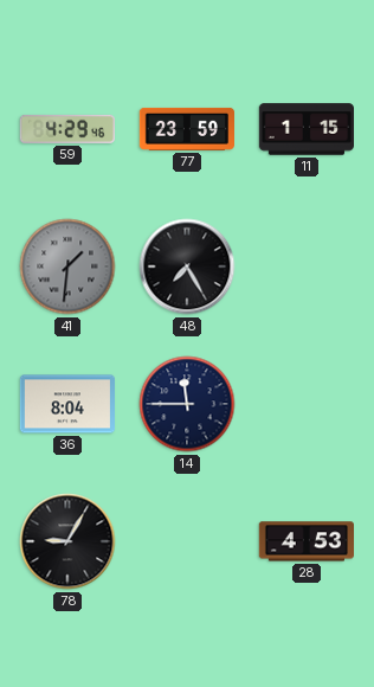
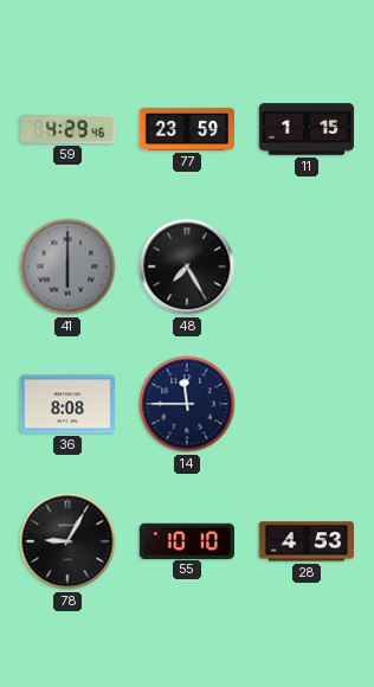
41: 1:31 -> 6:00 (67, 267)
36: 8:04 -> 8:08 (66, 404)
55: none -> 10:10 (187, 540)
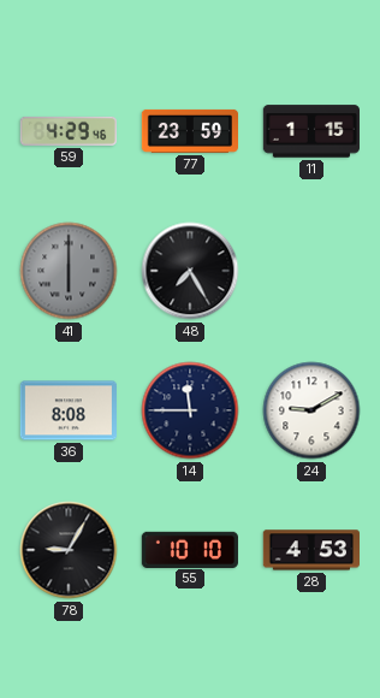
24: none -> 9:10 (311, 410)
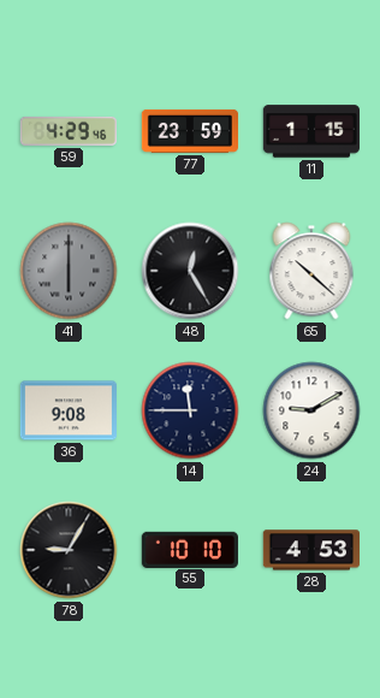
48: 7:25 -> 12:25 (190, 271)
65: none -> 10:22 (311, 271)
36: 8:08 -> 9:08 (67, 410)
